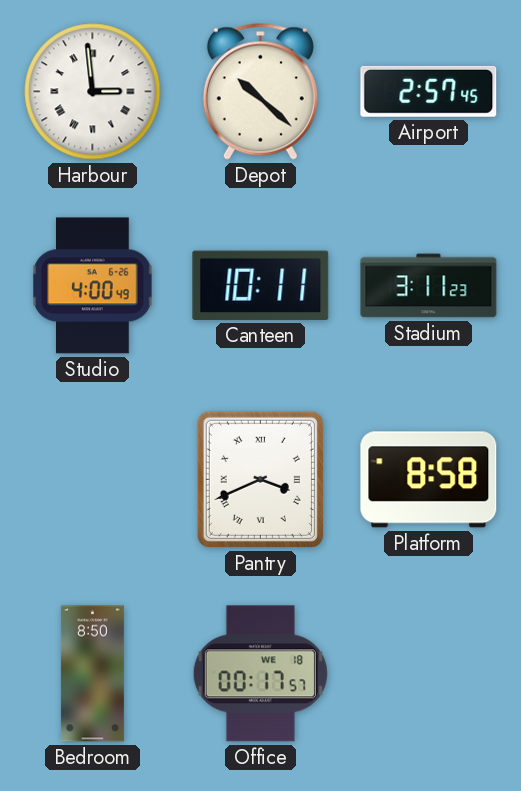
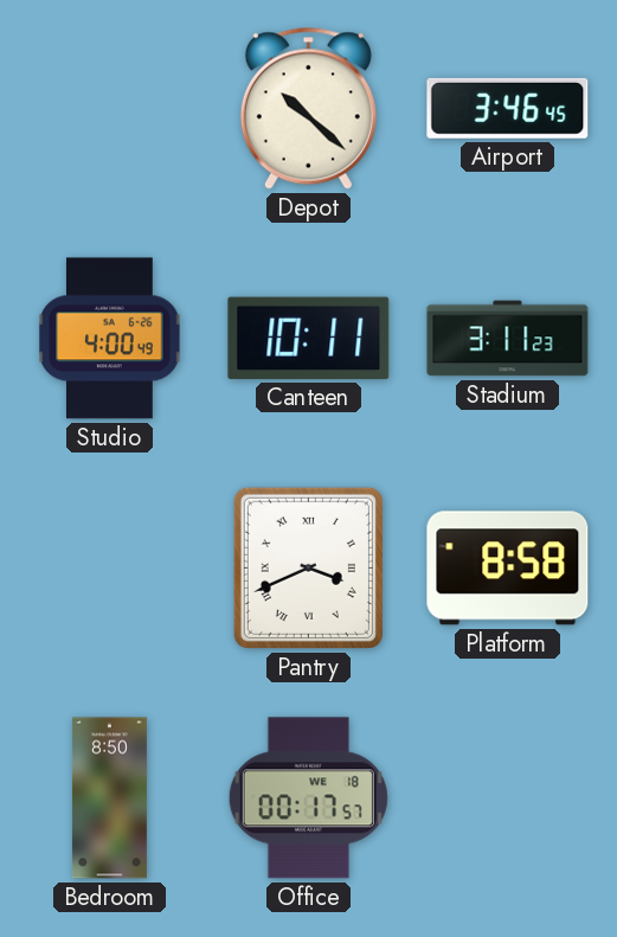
Harbour: 2:59 -> none (93, 92)
Airport: 2:57 -> 3:46 (508, 108)
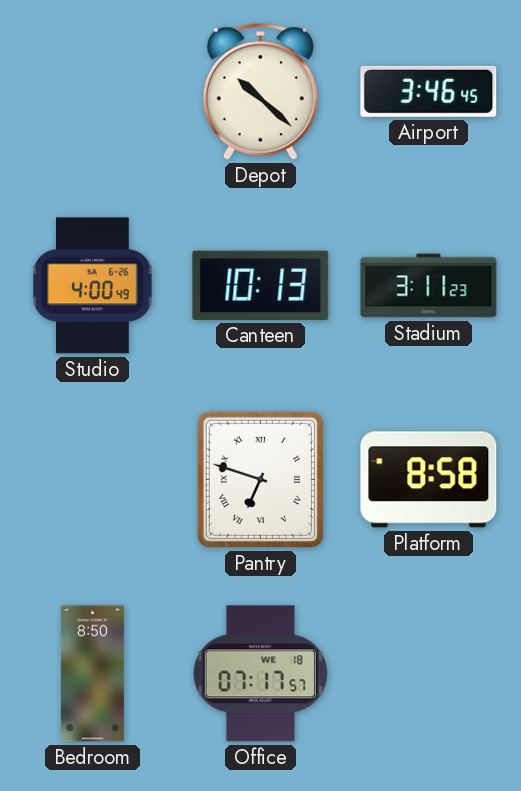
Canteen: 10:11 -> 10:13 (261, 285)
Pantry: 3:41 -> 6:48 (260, 479)
Office: 00:17 -> 07:17 (260, 674)
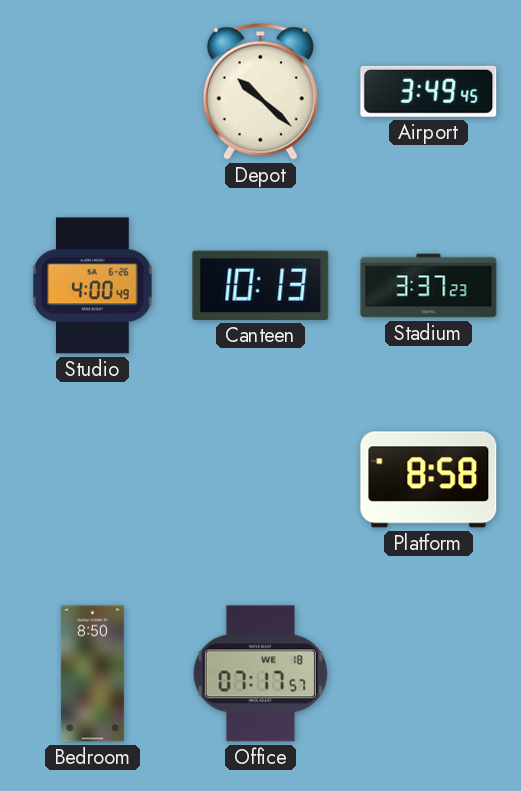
Airport: 3:46 -> 3:49 (429, 91)
Stadium: 3:11 -> 3:37 (429, 286)
Pantry: 6:48 -> none (260, 479)
